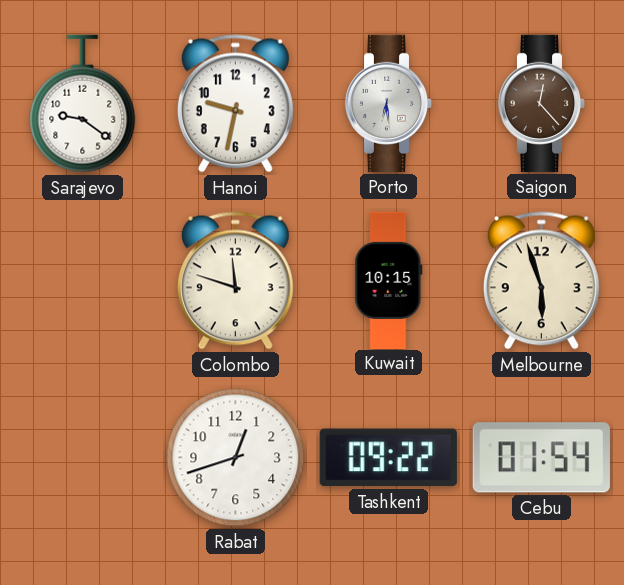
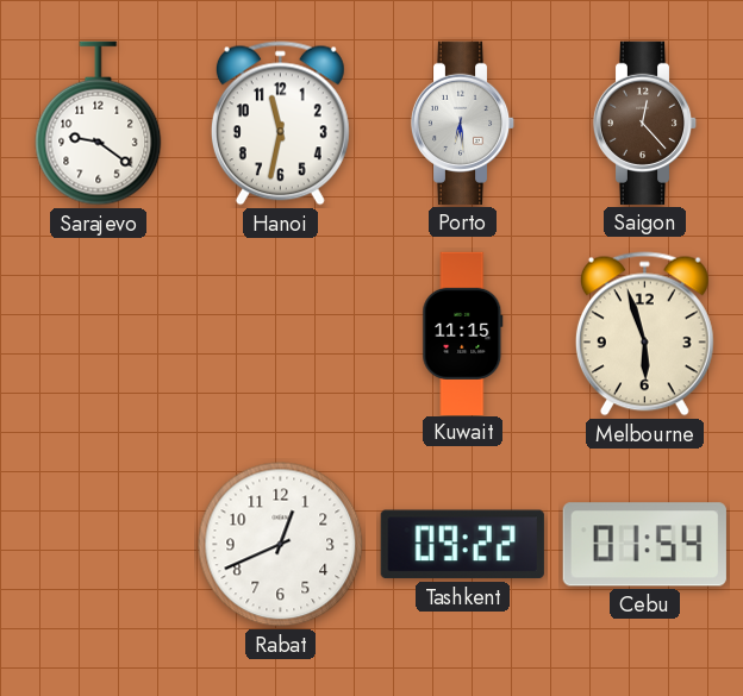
Hanoi: 9:32 -> 11:32 (280, 124)
Colombo: 11:48 -> none (235, 281)
Kuwait: 10:15 -> 11:15 (463, 333)
Rabat: 12:42 -> 12:41 (281, 545)
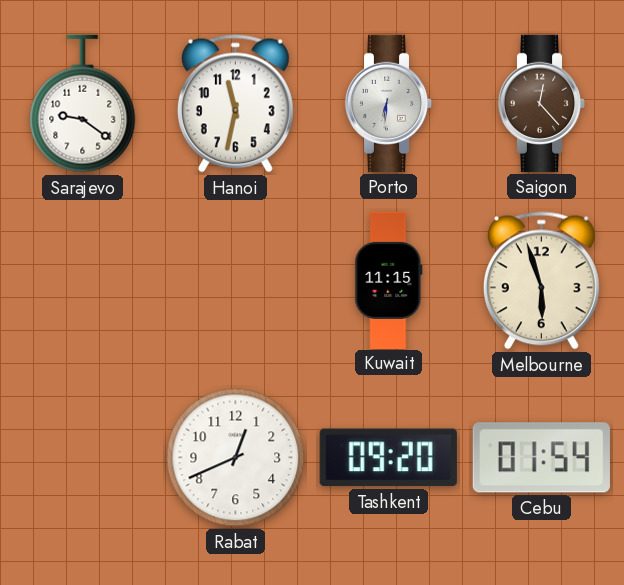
Porto: 6:29 -> 6:31 (389, 103)
Tashkent: 09:22 -> 09:20 (388, 458)
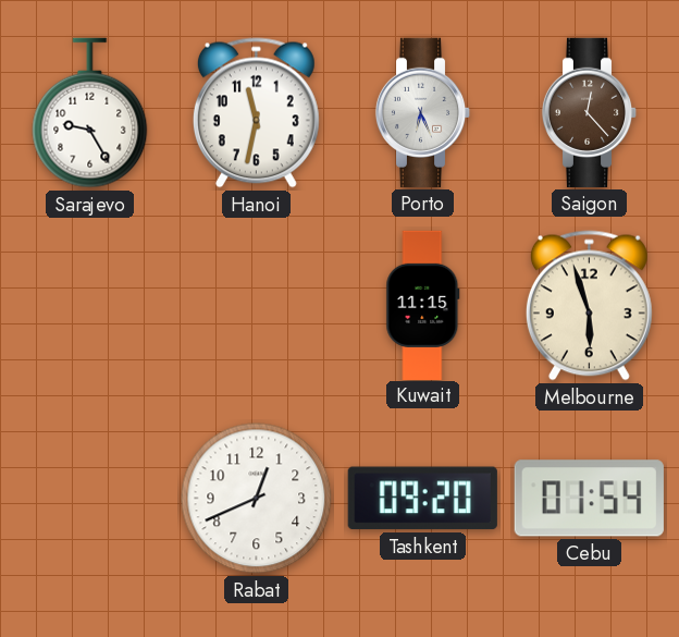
Sarajevo: 9:21 -> 9:25 (90, 113)
Porto: 6:31 -> 6:26 (423, 112)
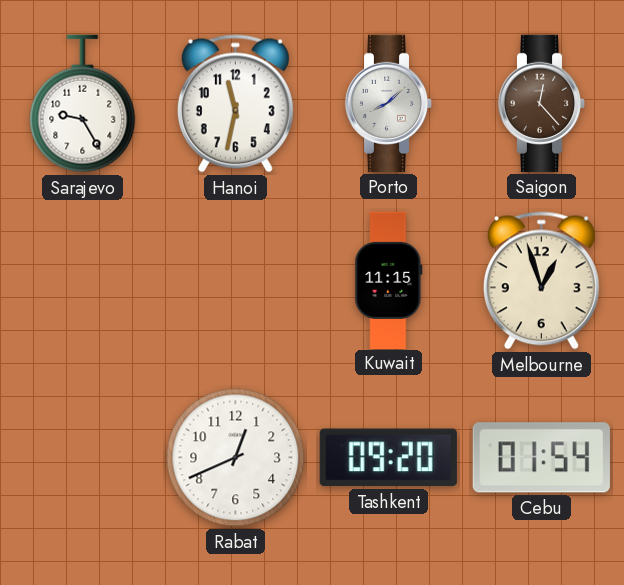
Porto: 6:26 -> 8:08 (389, 103)
Melbourne: 5:57 -> 12:57 (541, 281)
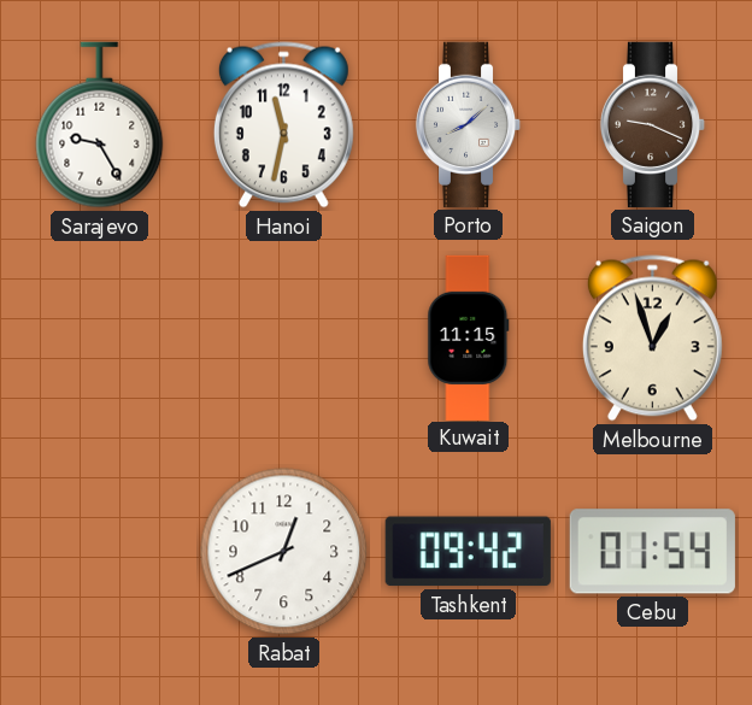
Saigon: 12:23 -> 9:19 (653, 124)
Tashkent: 09:20 -> 09:42 (468, 552)
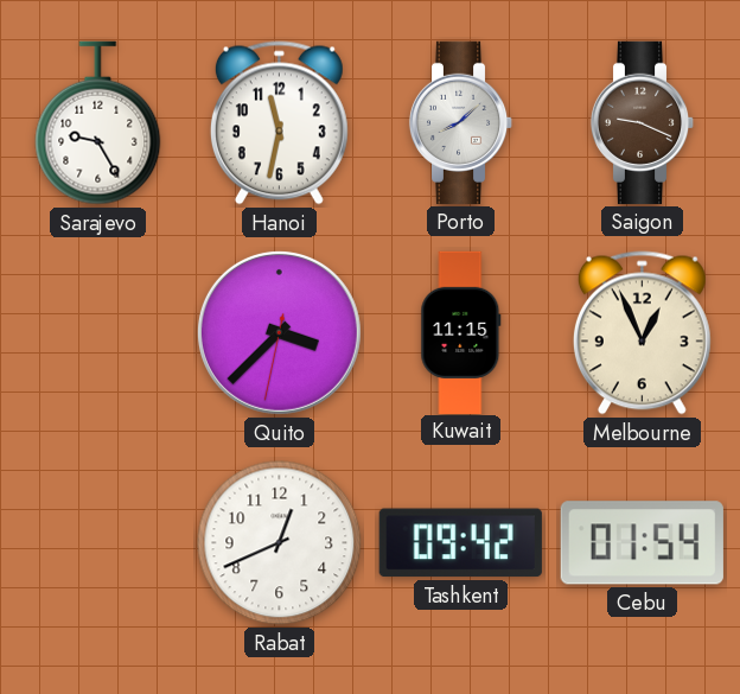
Quito: none -> 3:37 (279, 332)
Melbourne: 12:57 -> 12:56 (642, 333)
